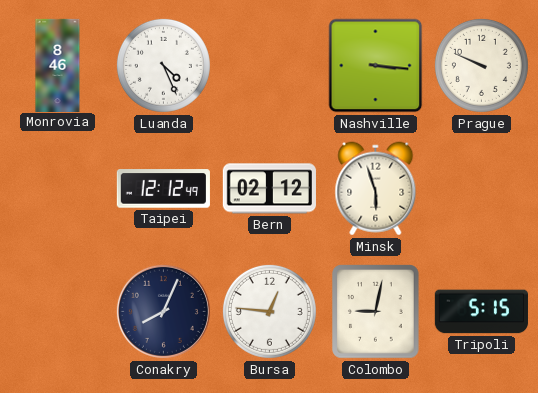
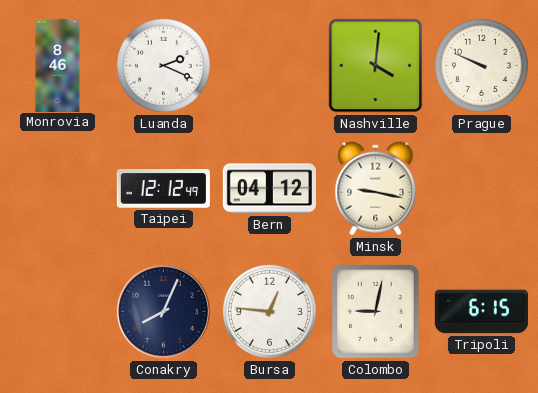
Luanda: 4:26 -> 2:19 (163, 65)
Nashville: 3:16 -> 4:01 (376, 66)
Bern: 02:12 -> 04:12 (269, 189)
Minsk: 5:57 -> 9:17 (376, 189)
Tripoli: 5:15 -> 6:15 (481, 312)
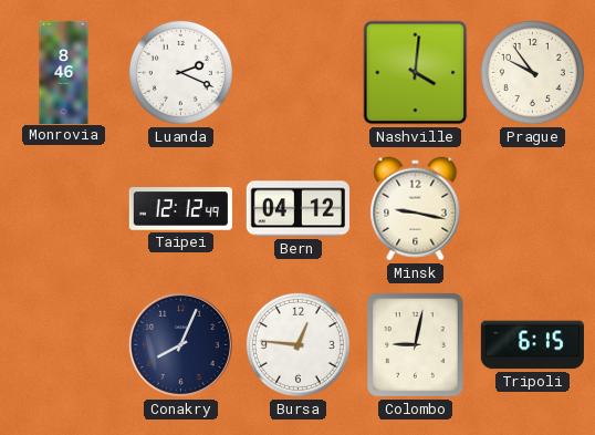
Prague: 9:49 -> 9:54 (532, 72)
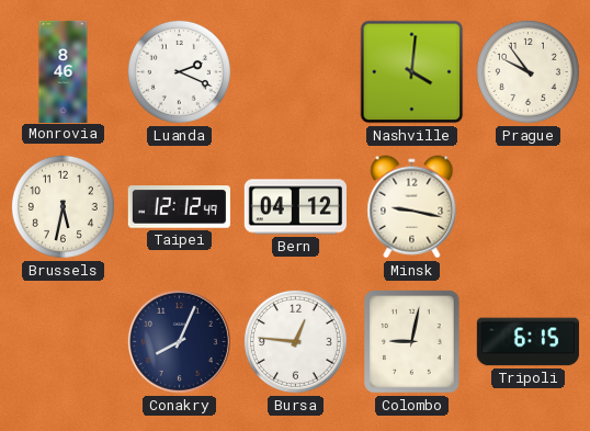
Brussels: none -> 5:32 (63, 206)
